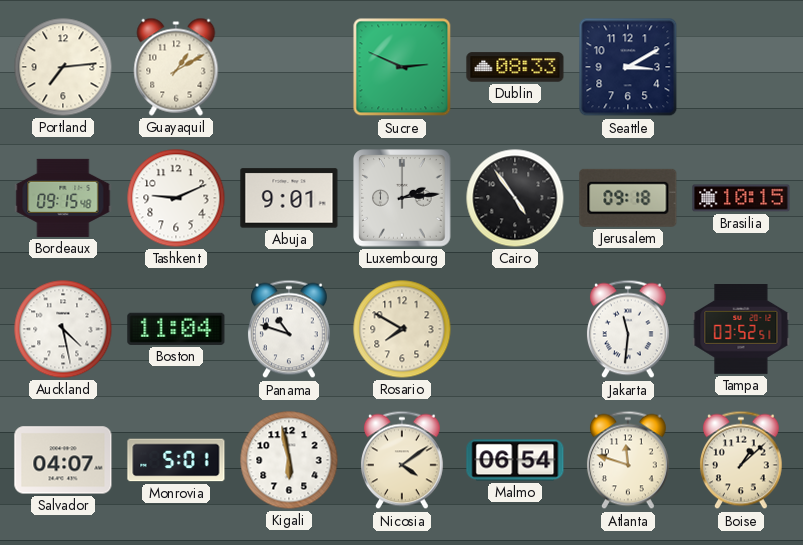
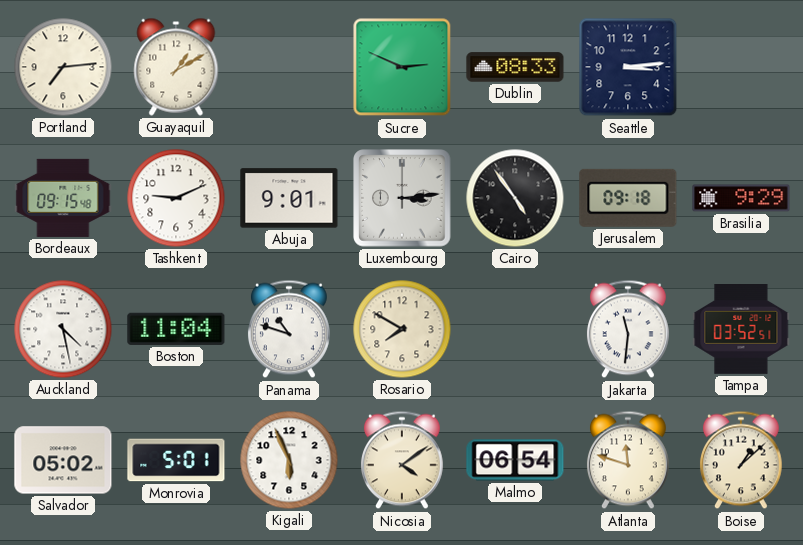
Seattle: 3:10 -> 3:14 (628, 67)
Luxembourg: 2:14 -> 3:14 (402, 198)
Brasilia: 10:15 -> 9:29 (741, 198)
Salvador: 04:07 -> 05:02 (63, 460)
Kigali: 5:58 -> 5:56 (289, 460)
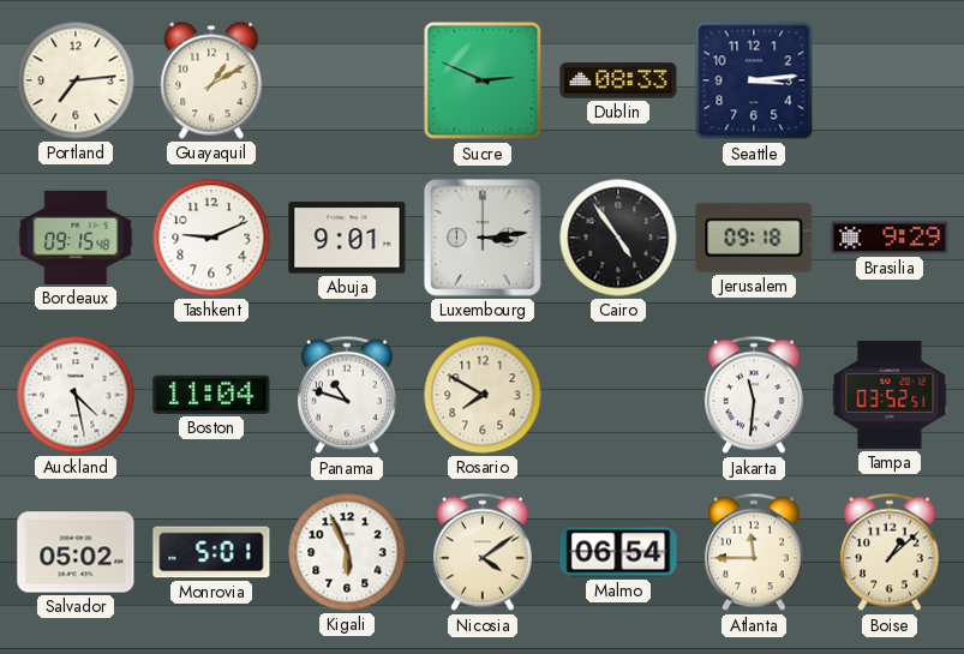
Atlanta: 11:48 -> 11:45 (754, 552)
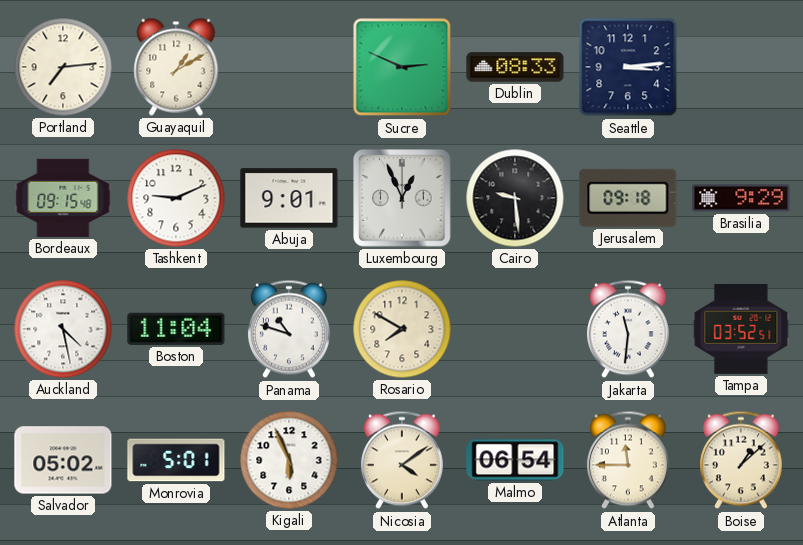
Luxembourg: 3:14 -> 12:56 (402, 198)
Cairo: 4:54 -> 9:29 (515, 198)
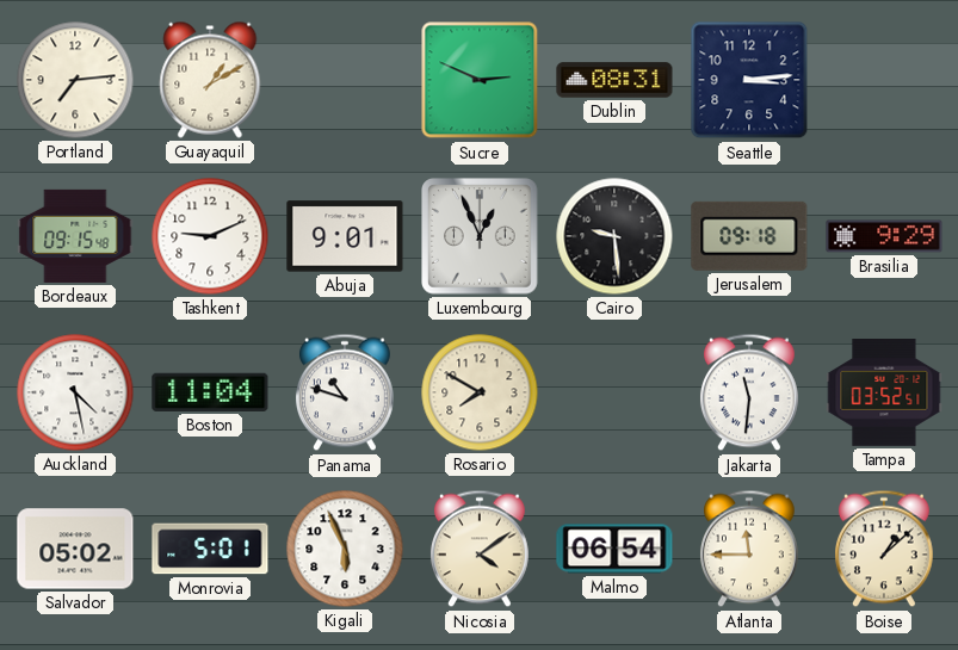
Dublin: 08:33 -> 08:31 (614, 80)
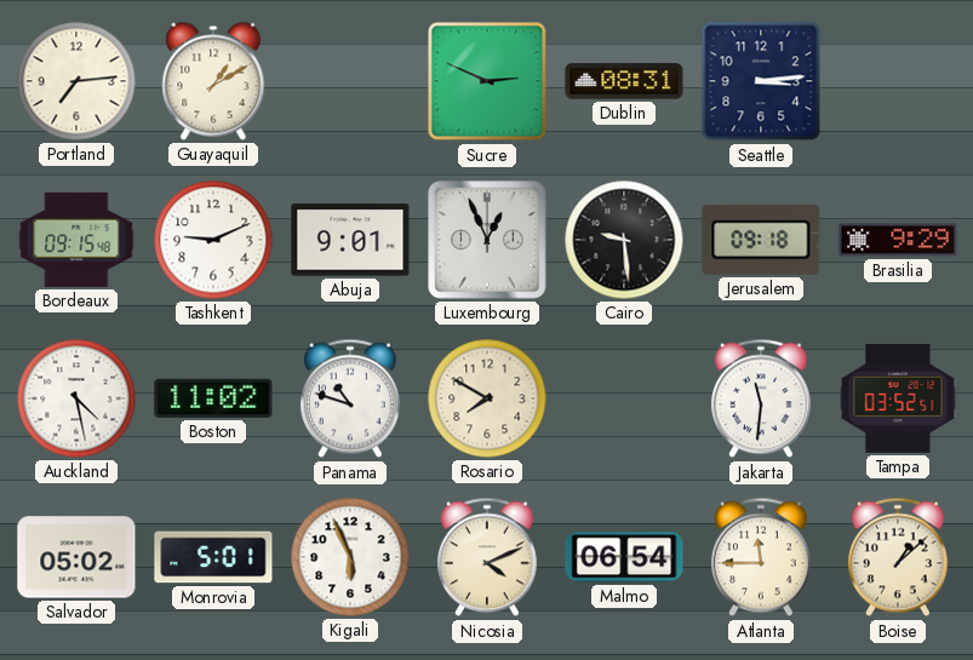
Boston: 11:04 -> 11:02 (213, 398)
Nicosia: 4:09 -> 4:11 (487, 557)
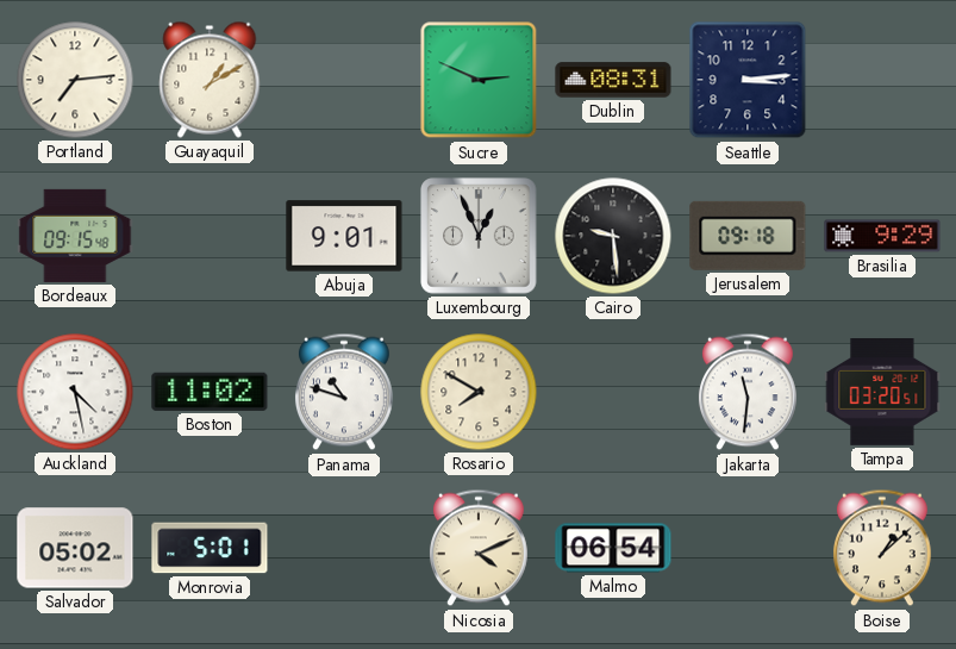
Tashkent: 9:11 -> none (213, 240)
Tampa: 03:52 -> 03:20 (882, 393)
Kigali: 5:56 -> none (350, 557)
Atlanta: 11:45 -> none (761, 557)
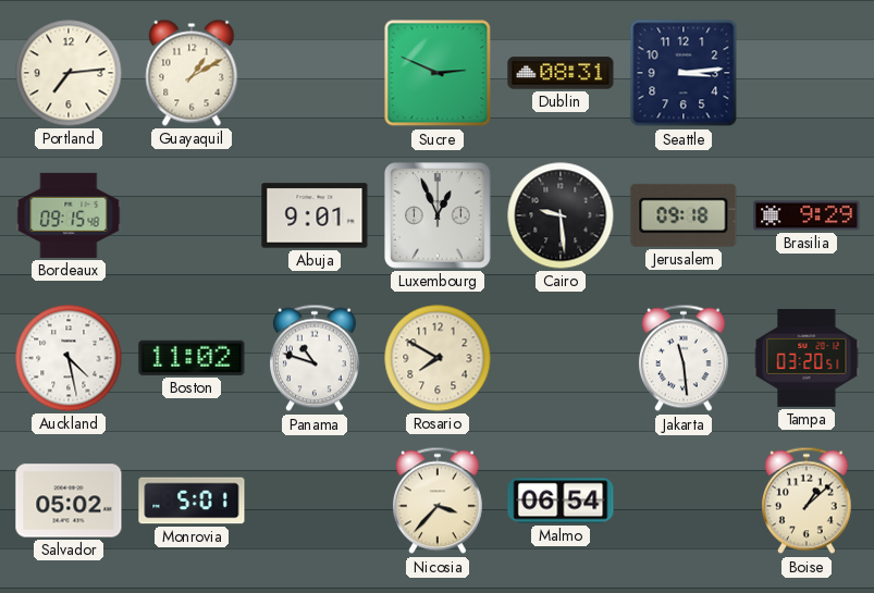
Jakarta: 11:31 -> 11:29 (684, 358)
Nicosia: 4:11 -> 3:37 (438, 501)
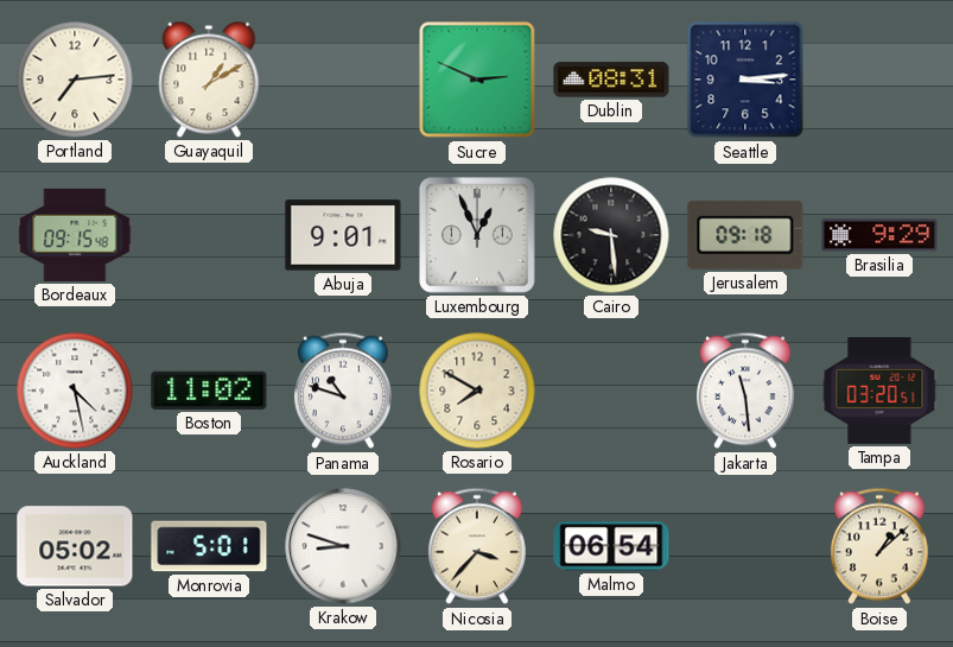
Krakow: none -> 8:48 (343, 546)
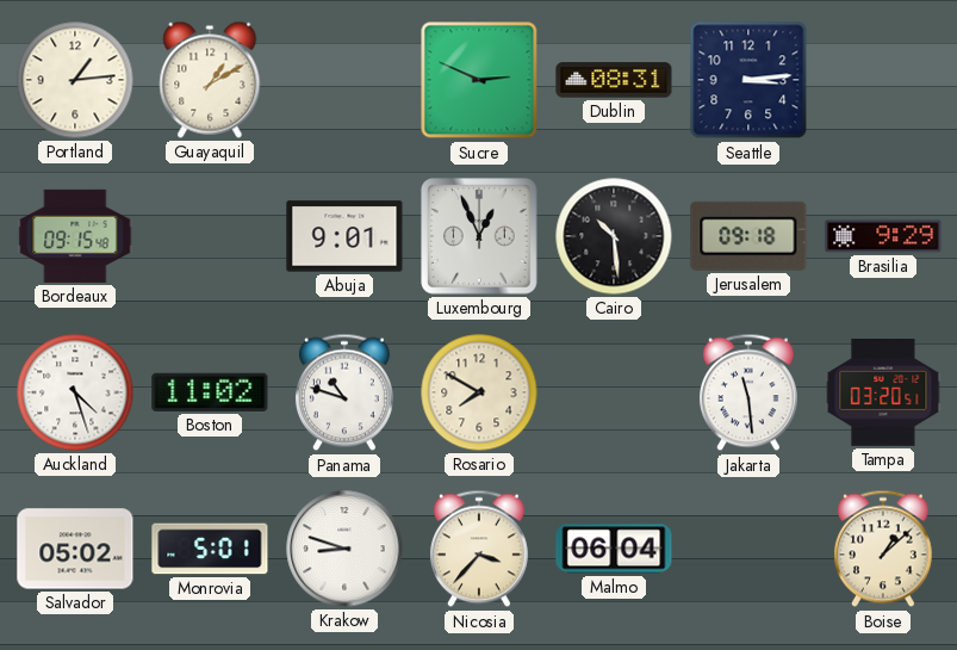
Portland: 7:14 -> 1:14 (75, 80)
Cairo: 9:29 -> 10:29 (614, 236)
Auckland: 4:28 -> 4:27 (75, 392)
Malmo: 06:54 -> 06:04 (614, 549)
